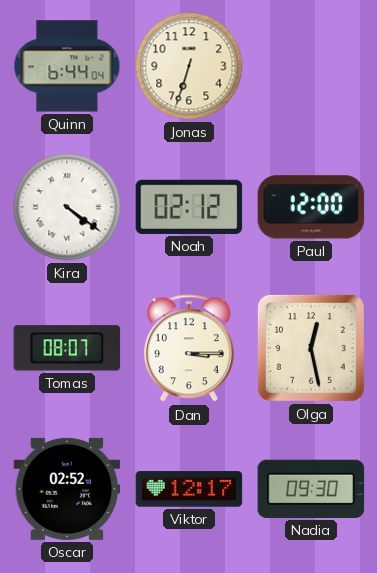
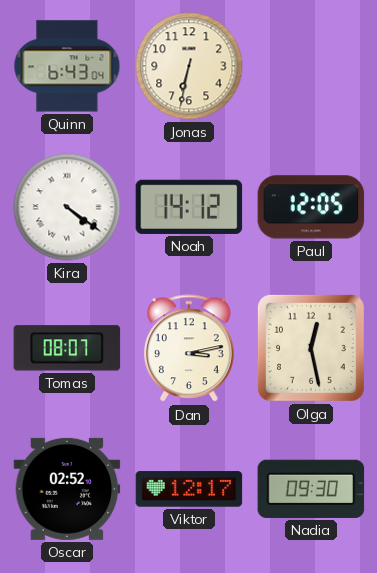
Quinn: 6:44 -> 6:43 (67, 66)
Jonas: 6:33 -> 6:32 (189, 66)
Noah: 02:12 -> 14:12 (189, 207)
Paul: 12:00 -> 12:05 (311, 207)
Dan: 3:15 -> 3:13 (190, 349)
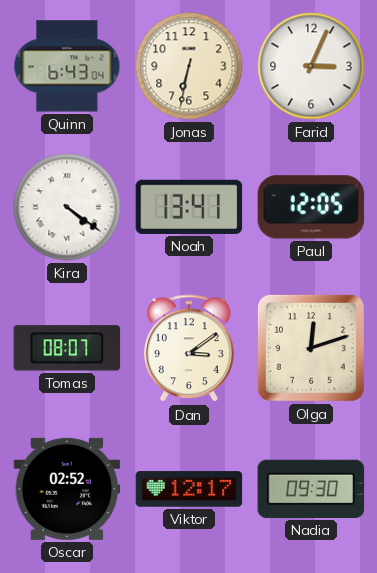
Farid: none -> 3:04 (311, 66)
Noah: 14:12 -> 13:41 (189, 207)
Dan: 3:13 -> 3:09 (190, 349)
Olga: 12:28 -> 12:12 (311, 348)
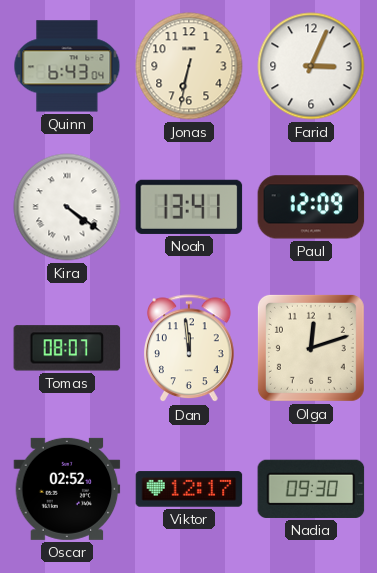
Paul: 12:05 -> 12:09 (311, 207)
Dan: 3:09 -> 11:59 (190, 349)
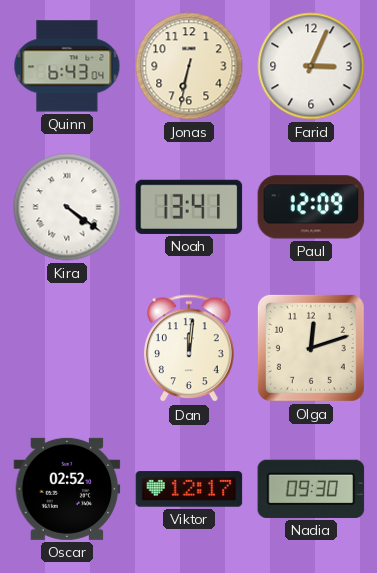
Tomas: 08:07 -> none (67, 348)
Dan: 11:59 -> 12:01 (190, 349)
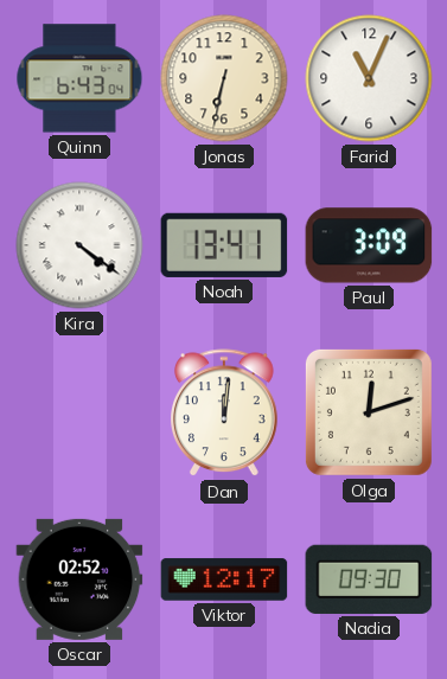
Farid: 3:04 -> 11:04 (369, 78)
Paul: 12:09 -> 3:09 (369, 245)
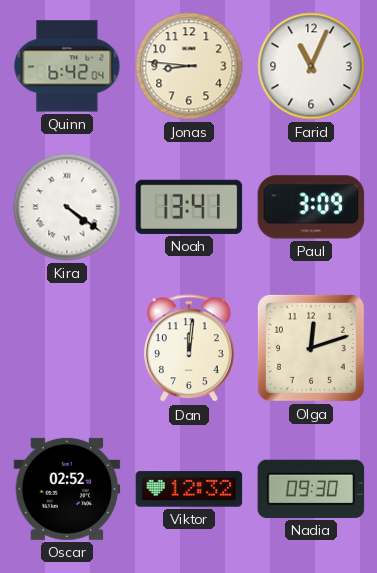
Quinn: 6:43 -> 6:42 (67, 66)
Jonas: 6:32 -> 8:46 (189, 66)
Viktor: 12:17 -> 12:32 (189, 489)
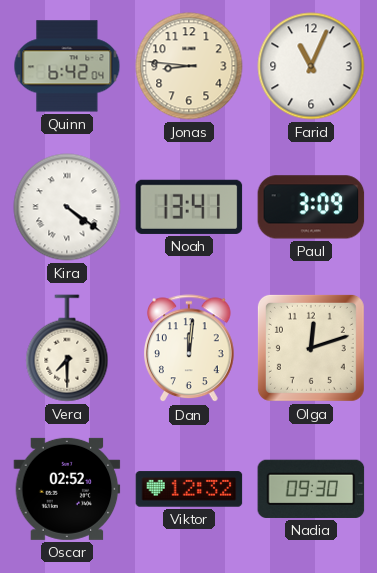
Vera: none -> 7:30 (67, 348)
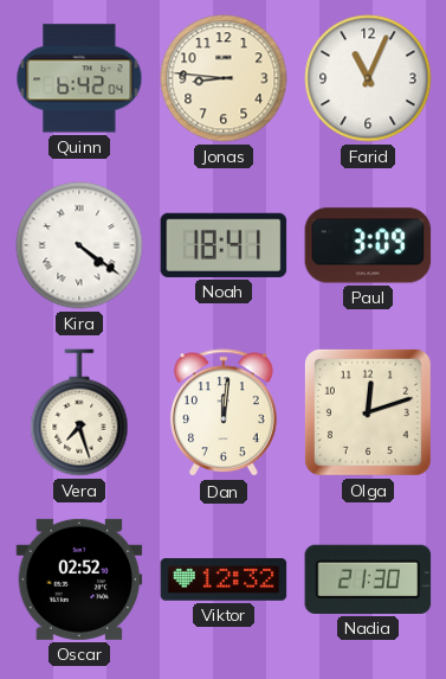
Noah: 13:41 -> 18:41 (224, 245)
Vera: 7:30 -> 7:27 (79, 412)
Nadia: 09:30 -> 21:30 (368, 579)
